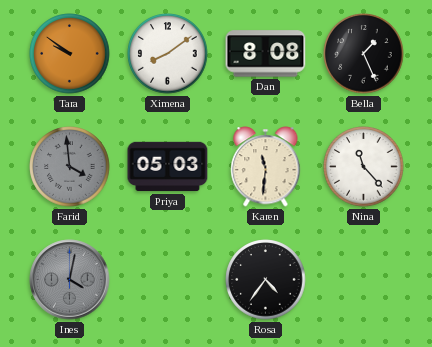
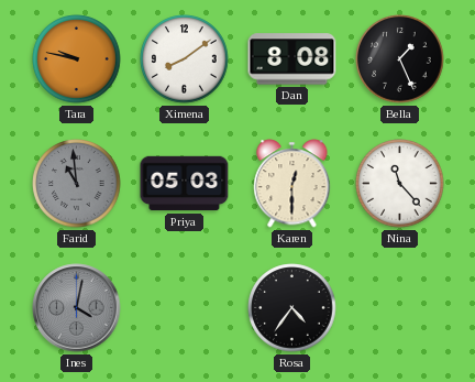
Tara: 9:51 -> 9:47 (77, 59)
Farid: 3:59 -> 10:59 (77, 184)
Karen: 11:31 -> 12:30 (292, 184)
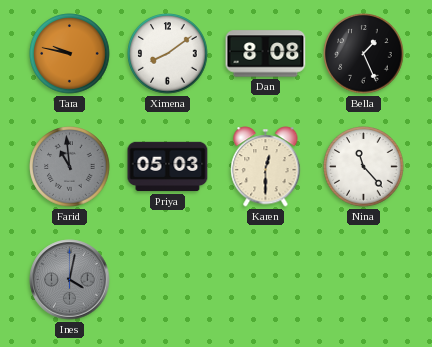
Rosa: 4:36 -> none (292, 308)
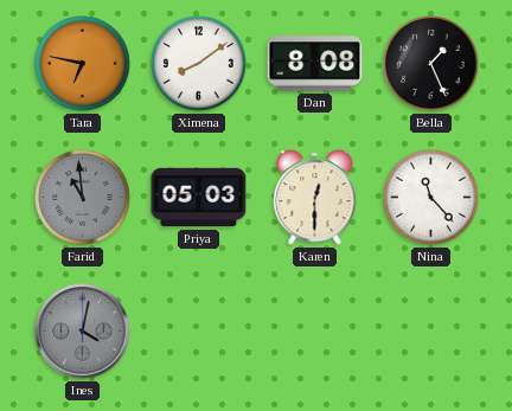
Tara: 9:47 -> 6:47 (83, 64)
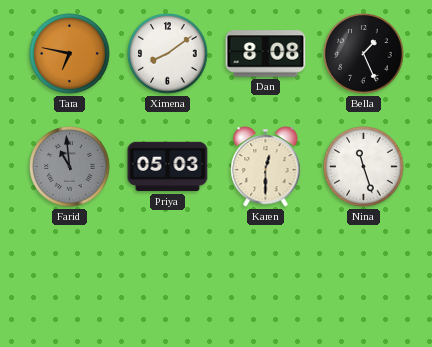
Nina: 11:23 -> 11:27 (364, 167)
Ines: 4:02 -> none (83, 332)
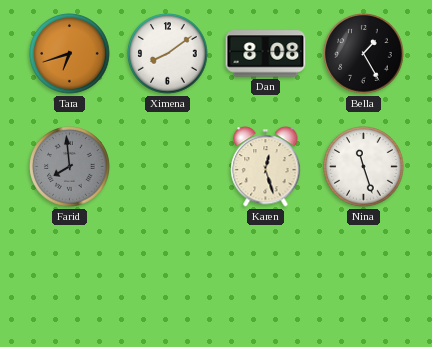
Tara: 6:47 -> 6:42 (70, 54)
Bella: 1:26 -> 1:25 (364, 54)
Farid: 10:59 -> 7:59 (70, 167)
Priya: 05:03 -> none (168, 167)
Karen: 12:30 -> 12:27 (266, 167)
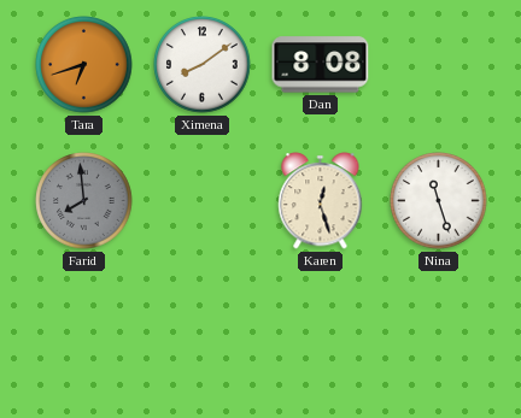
Bella: 1:25 -> none (364, 54)
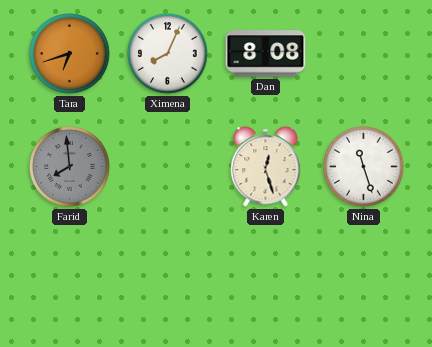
Ximena: 8:09 -> 8:04 (168, 54)
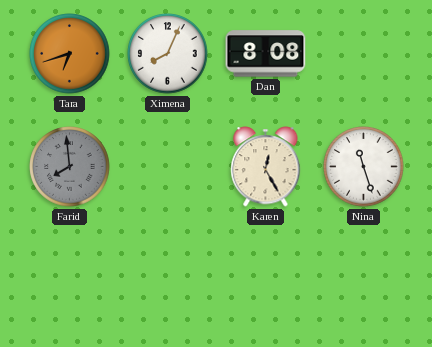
Karen: 12:27 -> 12:25 (266, 167)
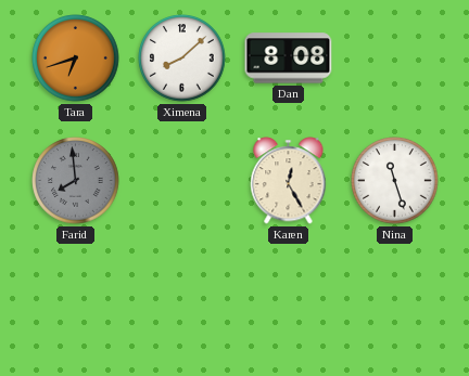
Ximena: 8:04 -> 8:08 (182, 59)
